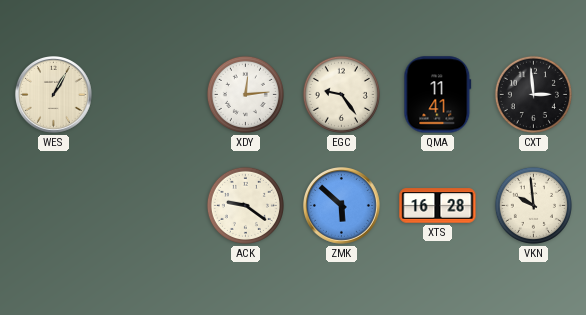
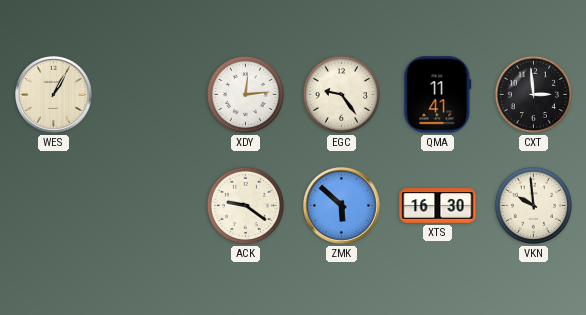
XTS: 16:28 -> 16:30 (438, 206)
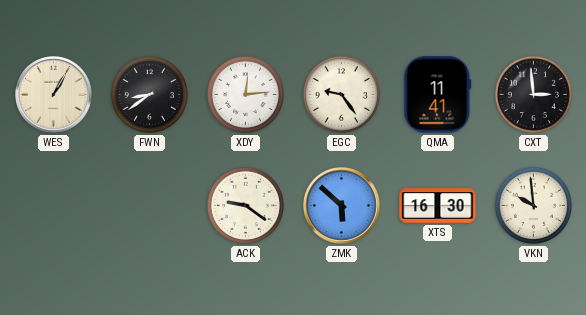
FWN: none -> 8:39 (149, 94)
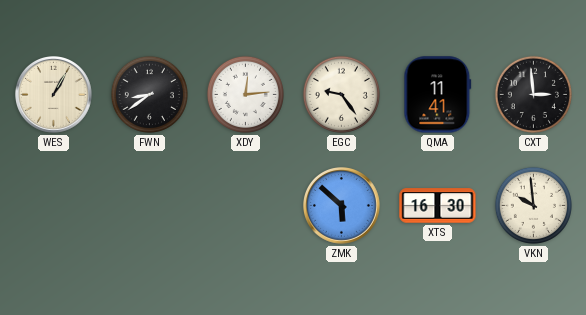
ACK: 9:21 -> none (245, 205)
